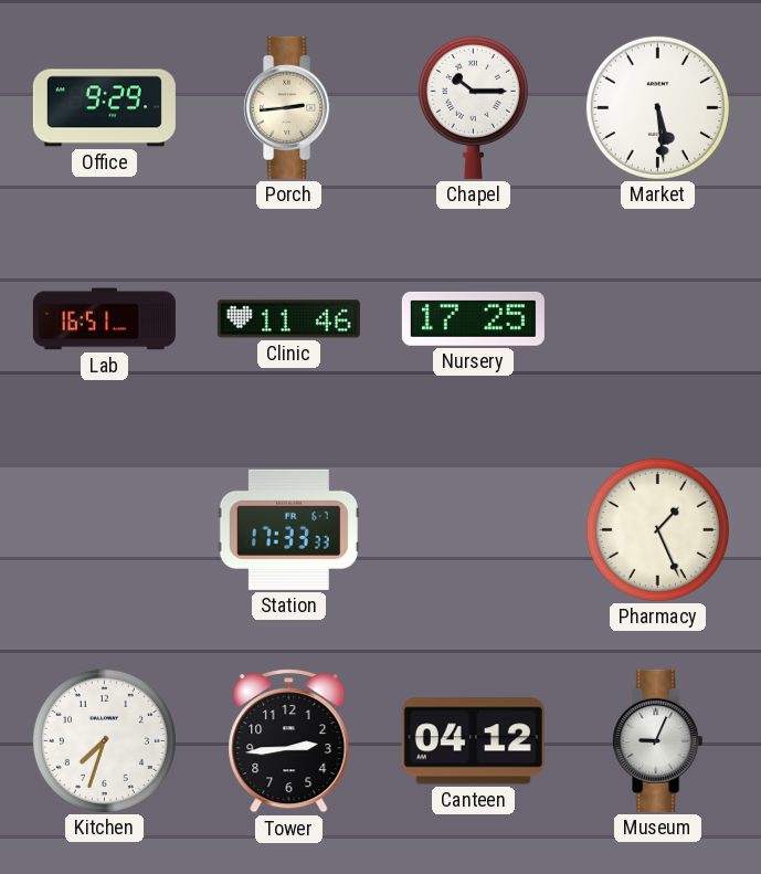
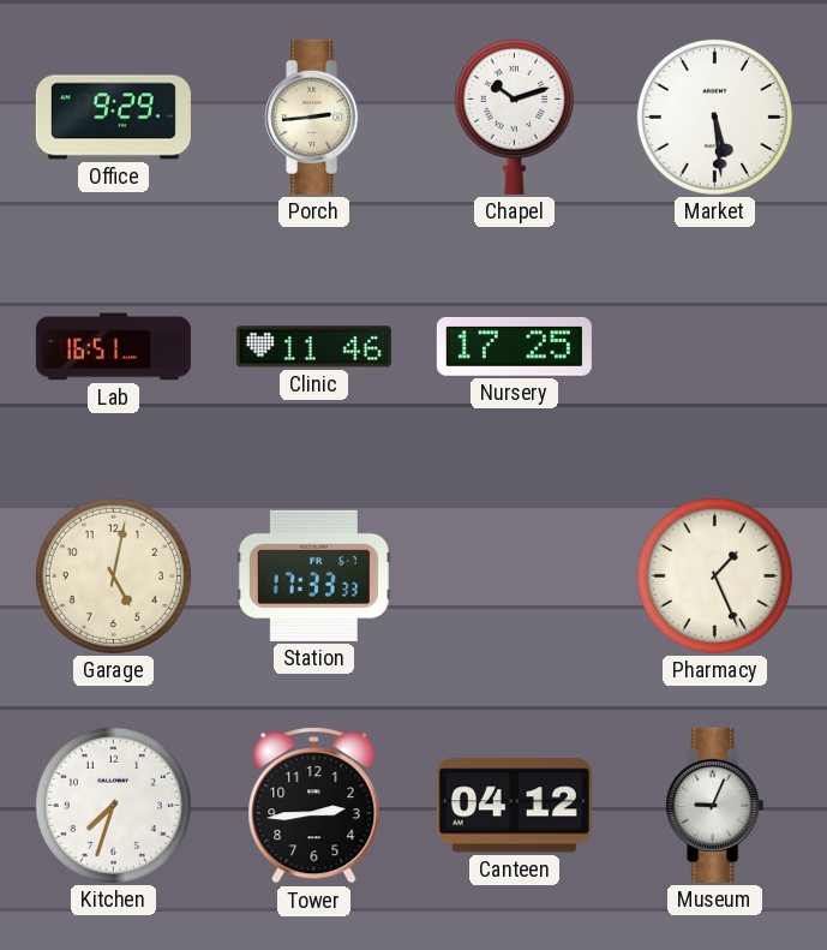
Chapel: 10:15 -> 10:12 (514, 116)
Garage: none -> 5:02 (113, 575)
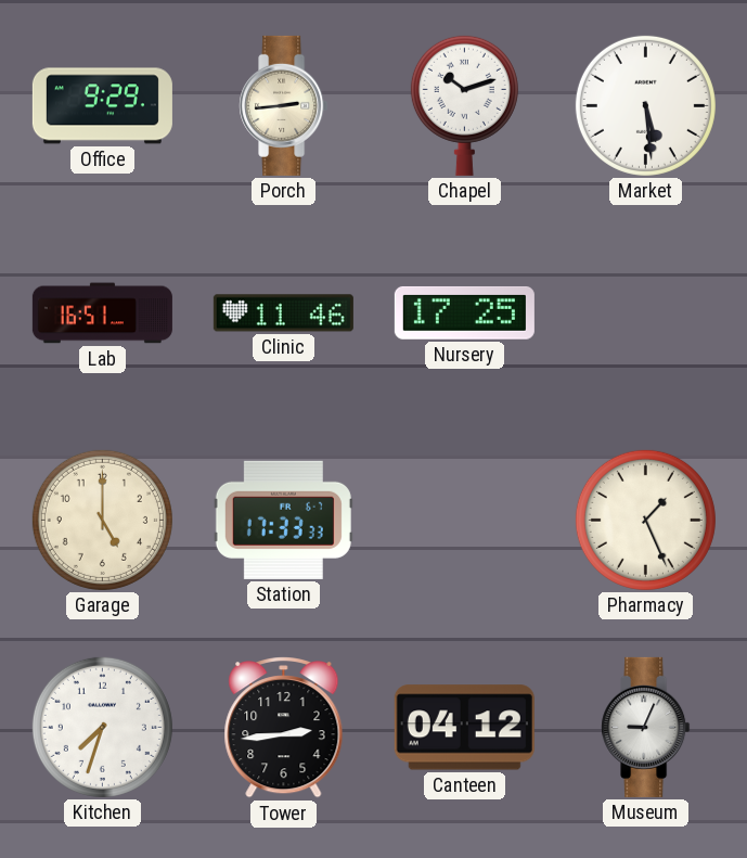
Garage: 5:02 -> 5:00 (102, 520)
